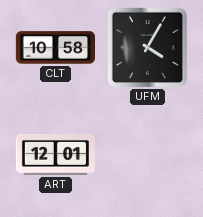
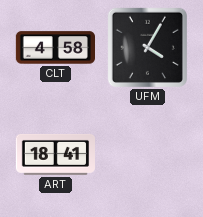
CLT: 10:58 -> 4:58 (55, 48)
ART: 12:01 -> 18:41 (55, 154)
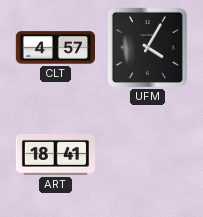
CLT: 4:58 -> 4:57 (55, 48)
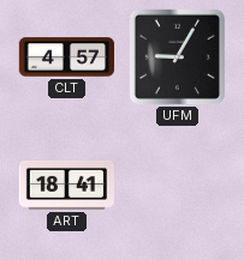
UFM: 4:05 -> 9:05 (177, 56)
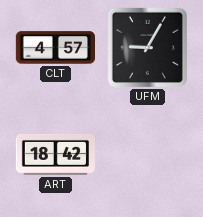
ART: 18:41 -> 18:42 (55, 154)
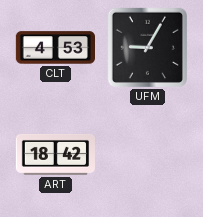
CLT: 4:57 -> 4:53 (55, 48)
